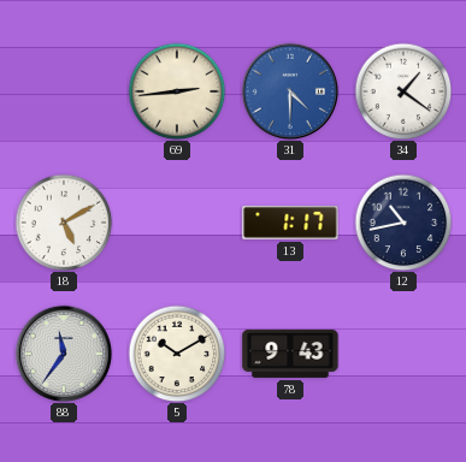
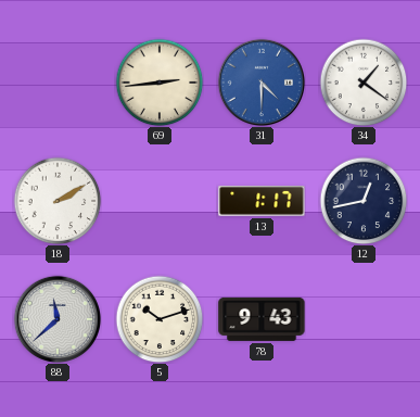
18: 5:10 -> 2:10 (58, 201)
12: 10:43 -> 12:43 (364, 201)
88: 11:36 -> 11:38 (56, 318)
5: 10:10 -> 10:12 (160, 319)
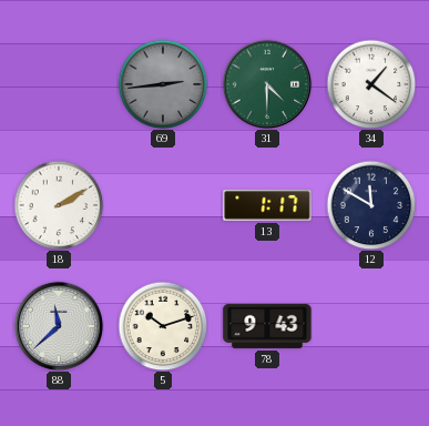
69 dial: cream -> grey (163, 84)
31 dial: blue -> green (266, 83)
12: 12:43 -> 11:50 (371, 205)
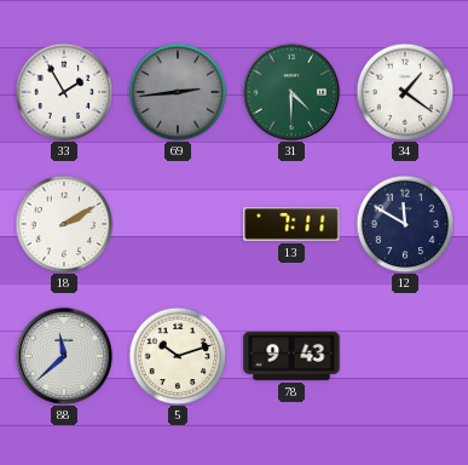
33: none -> 1:55 (64, 92)
13: 1:17 -> 7:11 (291, 225)
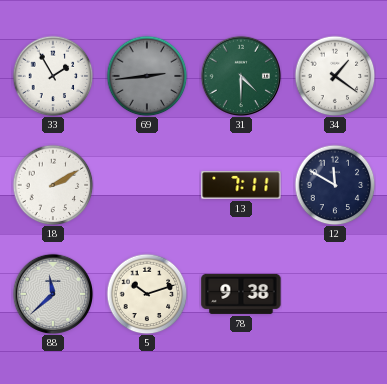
78: 9:43 -> 9:38 (241, 294)
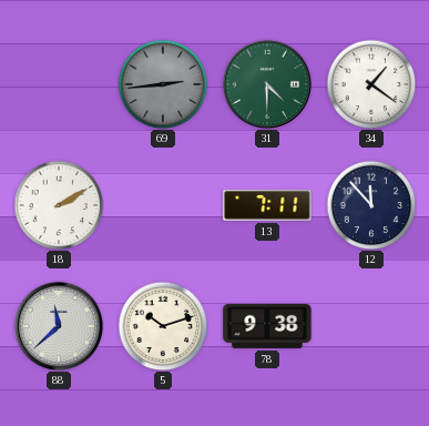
33: 1:55 -> none (53, 76)
12: 11:50 -> 11:53 (371, 205)
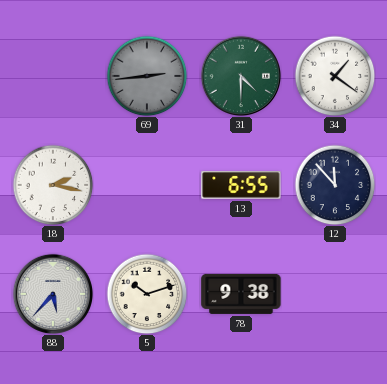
18: 2:10 -> 2:17 (53, 185)
13: 7:11 -> 6:55 (241, 186)
88: 11:38 -> 5:37 (52, 293)
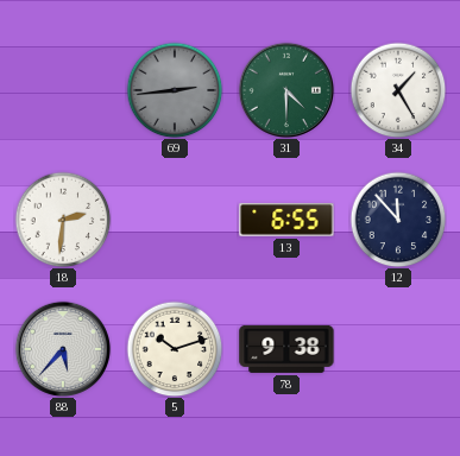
34: 1:21 -> 1:25 (398, 90)
18: 2:17 -> 2:31 (63, 220)
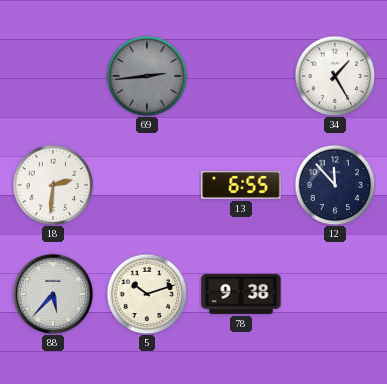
31: 4:30 -> none (285, 89)
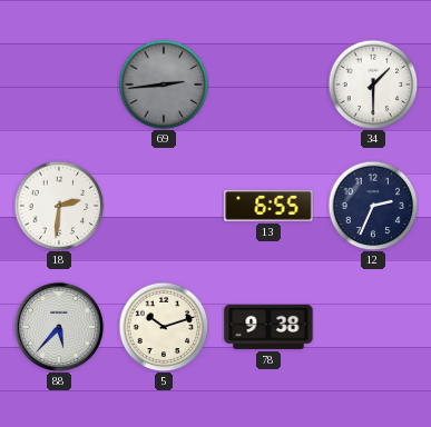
34: 1:25 -> 1:30 (373, 85)
12: 11:53 -> 2:34 (373, 206)
